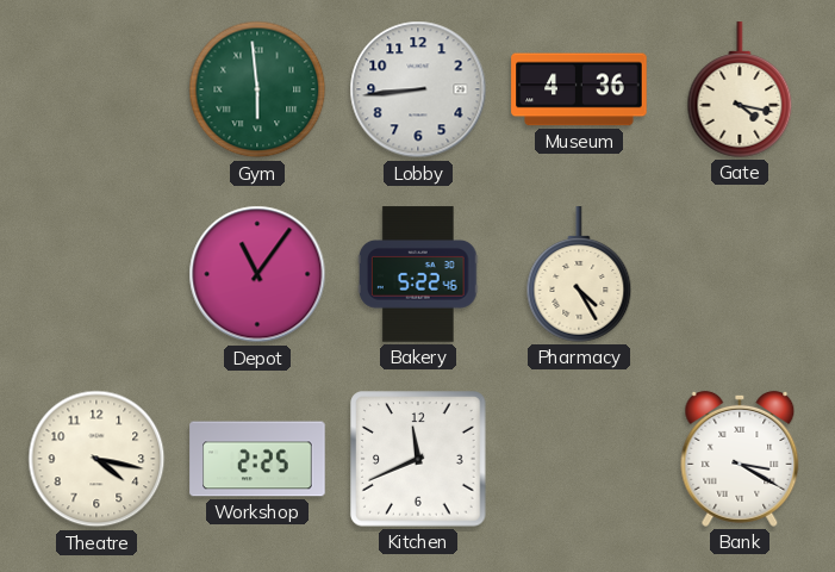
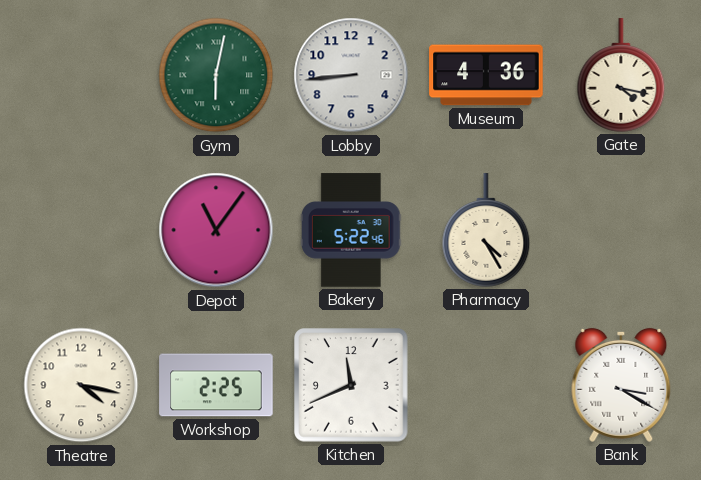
Gym: 5:59 -> 6:02 (216, 75)
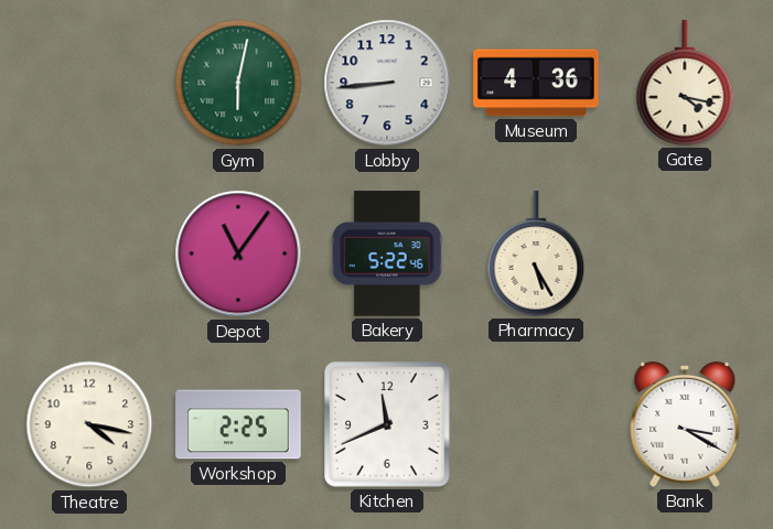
Pharmacy: 4:25 -> 5:25 (536, 253)
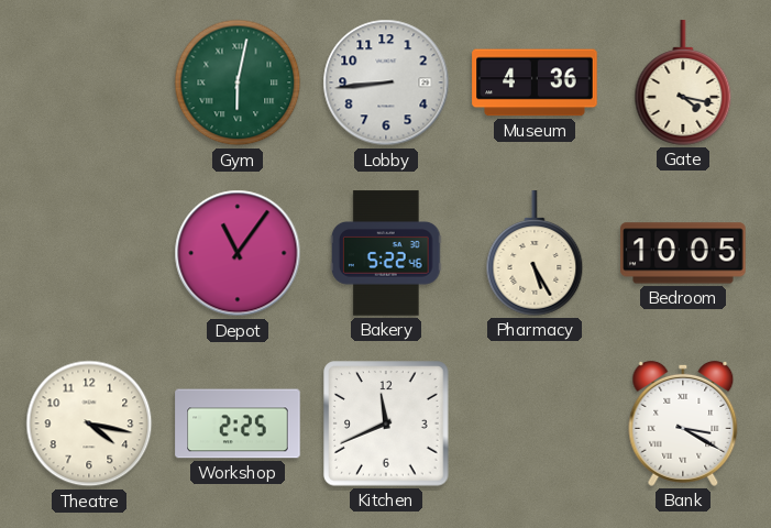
Bedroom: none -> 10:05 (683, 253)
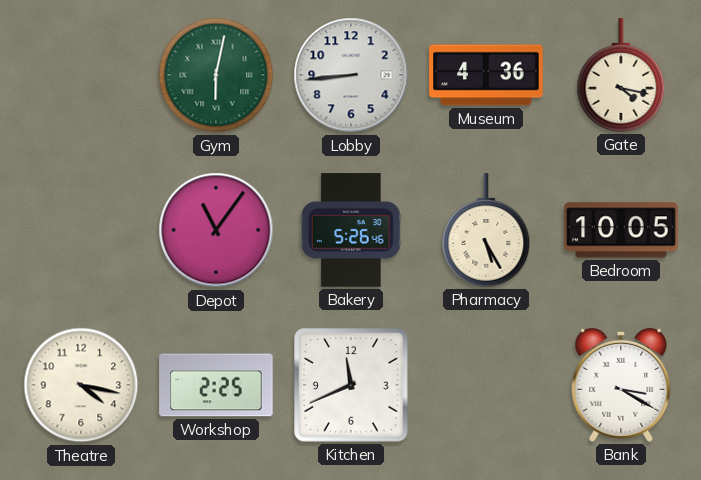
Bakery: 5:22 -> 5:26 (351, 230)
